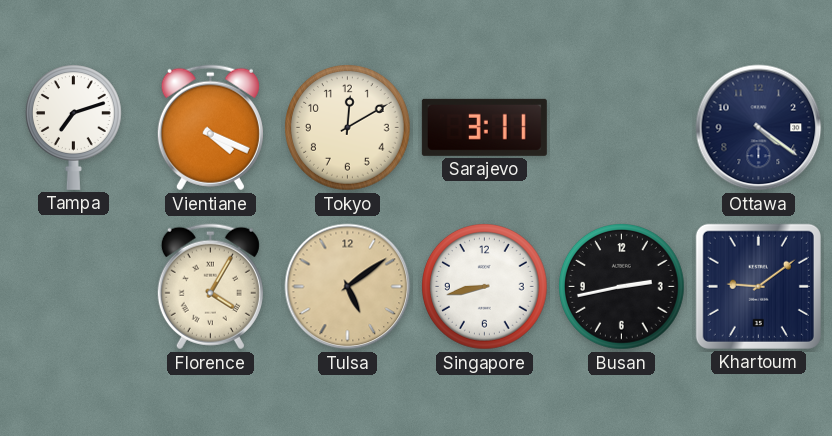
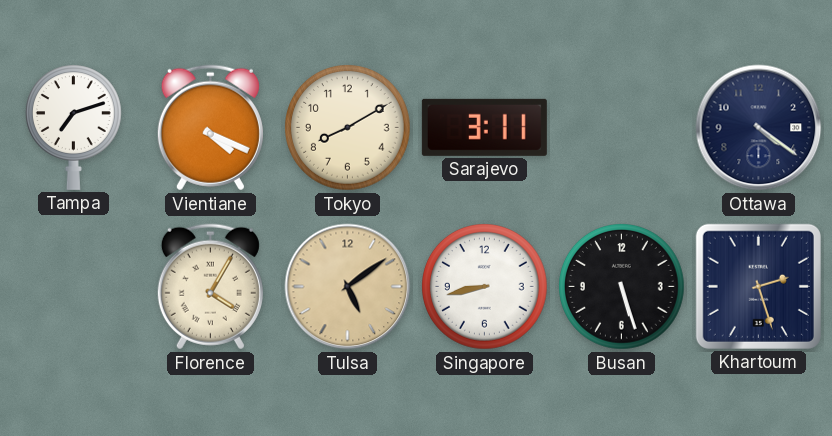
Tokyo: 12:10 -> 8:10 (348, 128)
Busan: 2:43 -> 5:27 (622, 287)
Khartoum: 9:09 -> 2:27 (758, 286)
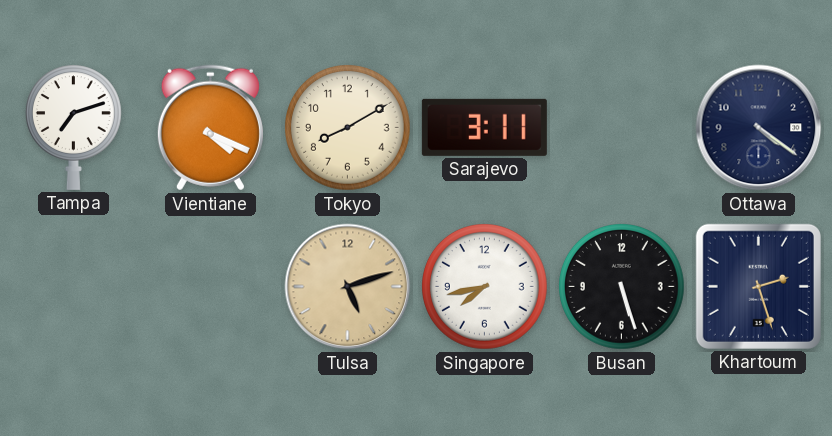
Florence: 4:05 -> none (210, 287)
Tulsa: 5:09 -> 5:12 (348, 287)
Singapore: 8:43 -> 7:43 (485, 287)
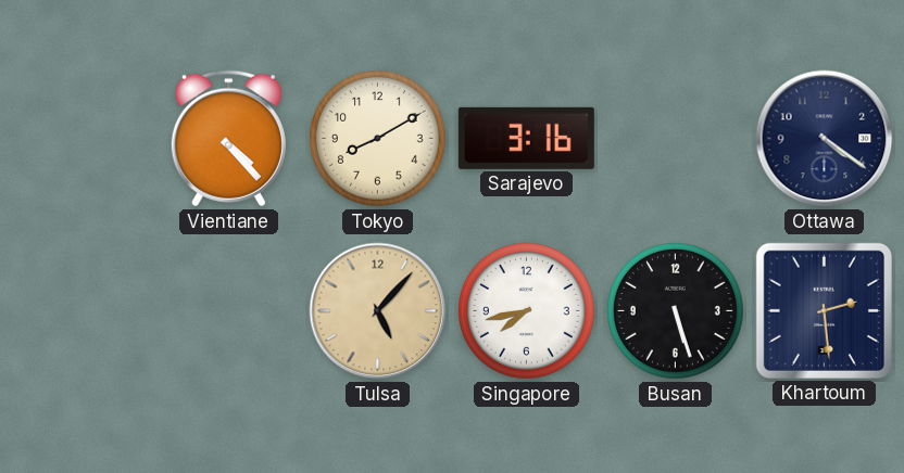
Tampa: 7:12 -> none (73, 127)
Vientiane: 4:19 -> 4:23 (228, 139)
Sarajevo: 3:11 -> 3:16 (526, 138)
Tulsa: 5:12 -> 5:07 (378, 311)
Khartoum: 2:27 -> 2:29 (824, 310)
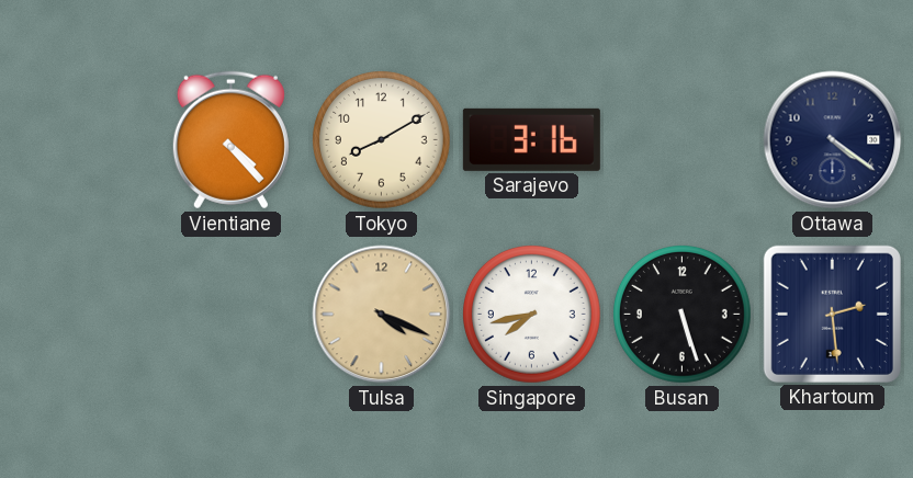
Tulsa: 5:07 -> 4:19 (382, 315)
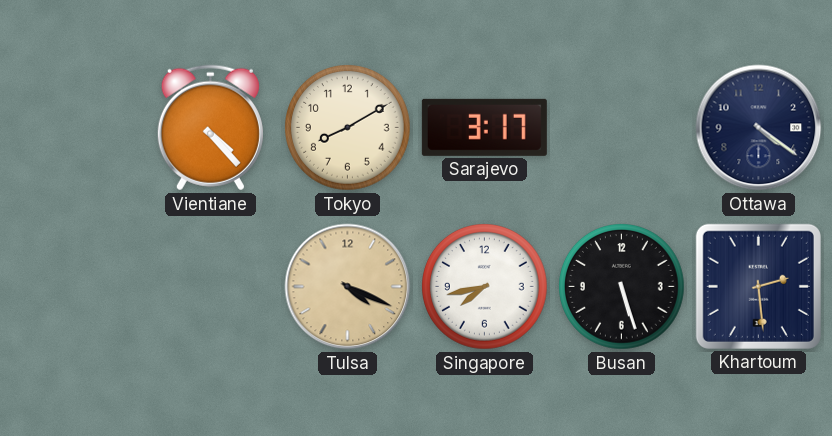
Sarajevo: 3:16 -> 3:17 (484, 127)
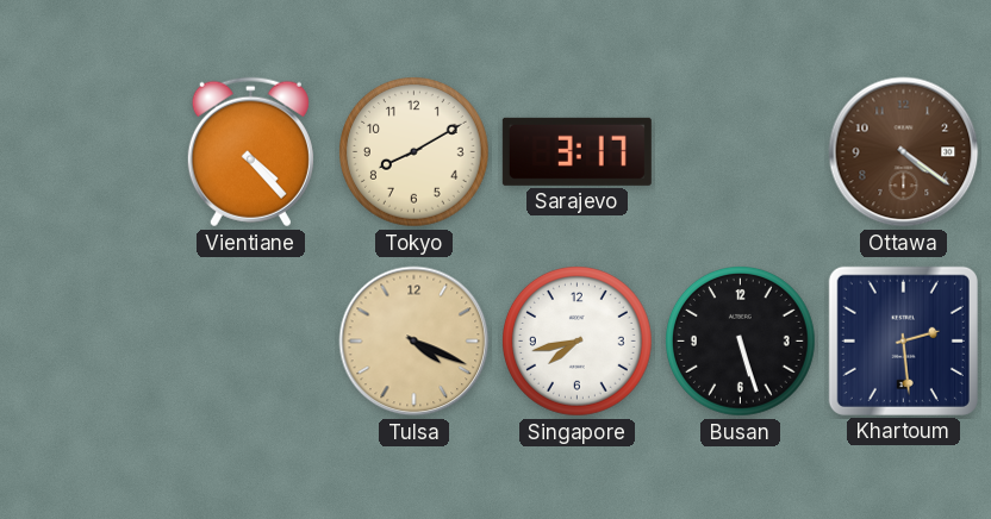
Ottawa dial: navy -> brown (904, 152)
